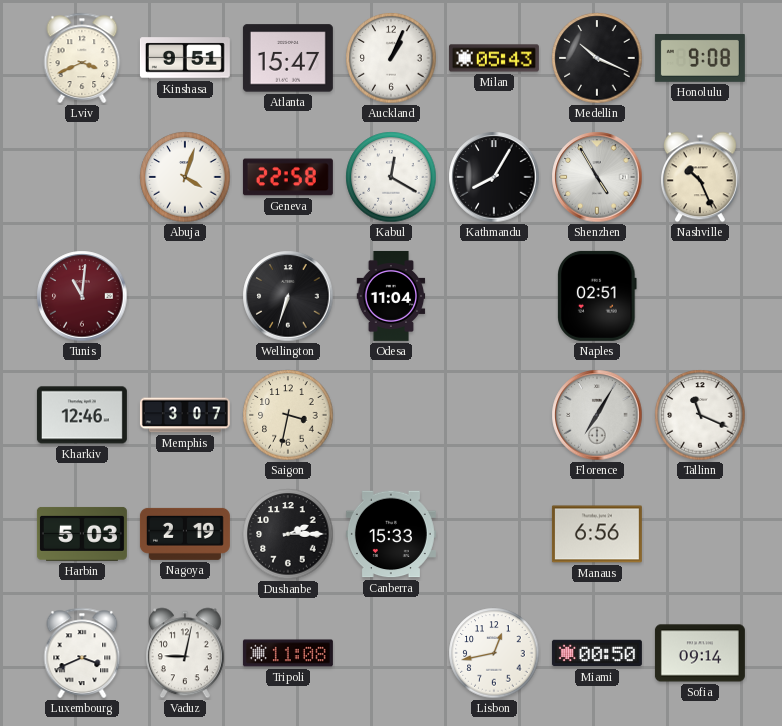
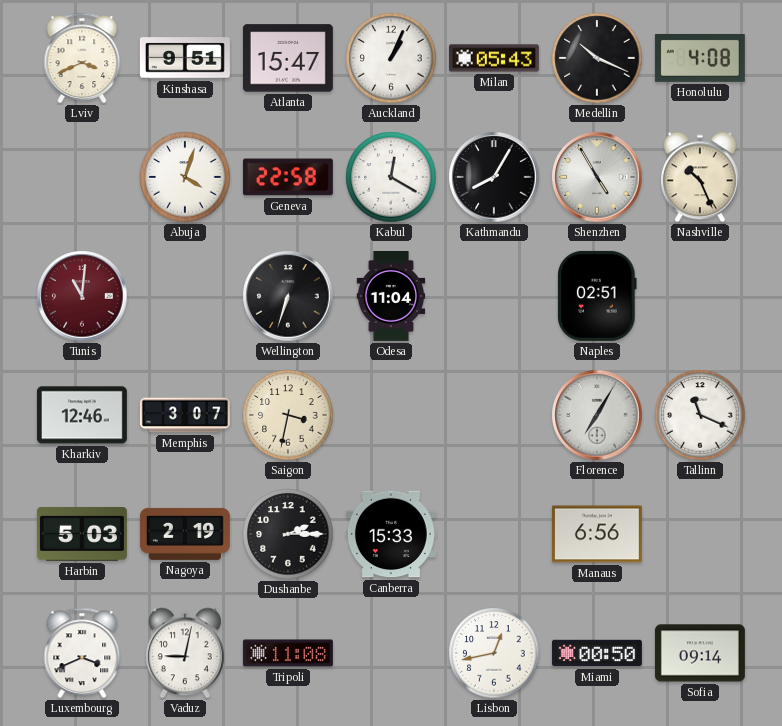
Honolulu: 9:08 -> 4:08 (700, 58)
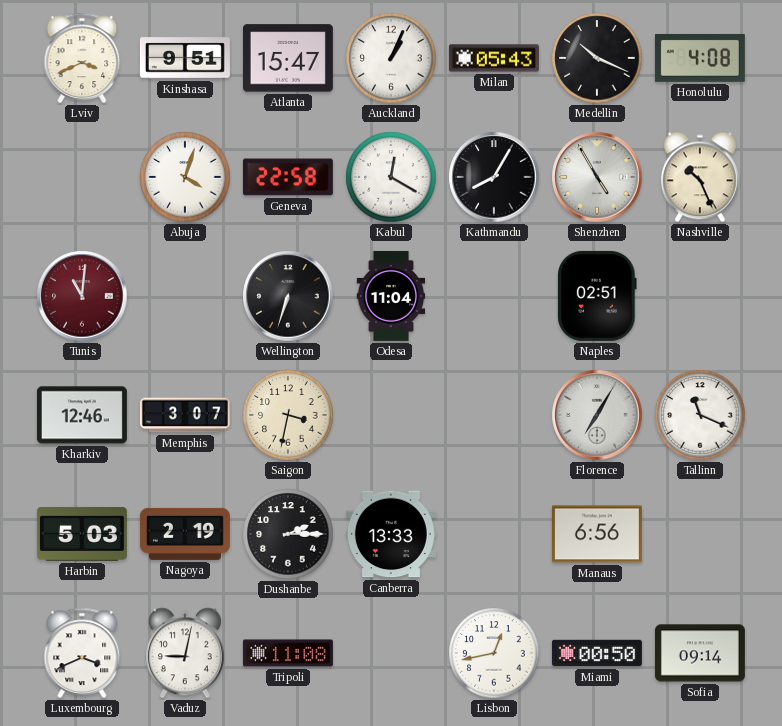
Canberra: 15:33 -> 13:33 (391, 534)
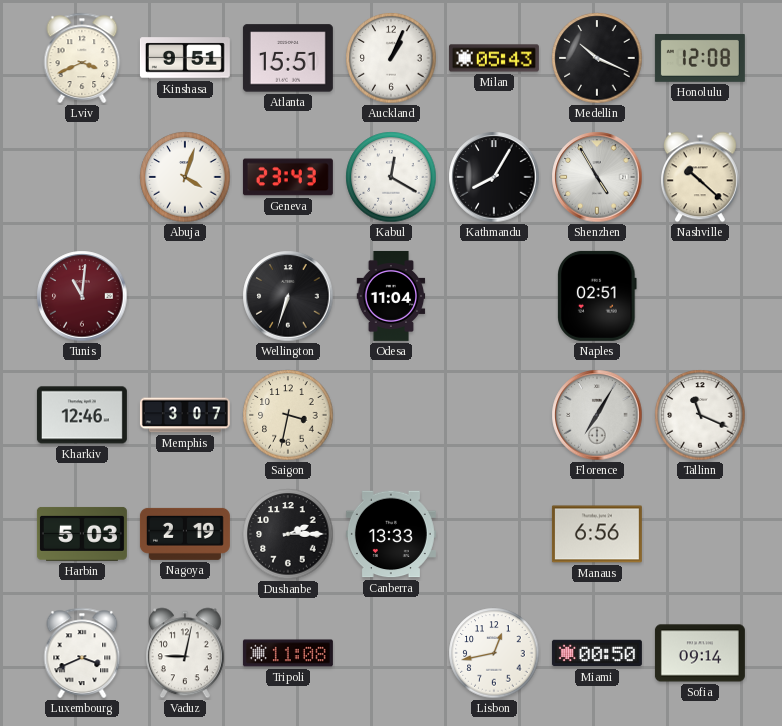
Atlanta: 15:47 -> 15:51 (288, 58)
Honolulu: 4:08 -> 12:08 (700, 58)
Geneva: 22:58 -> 23:43 (288, 177)
Nashville: 10:26 -> 10:22 (700, 177)
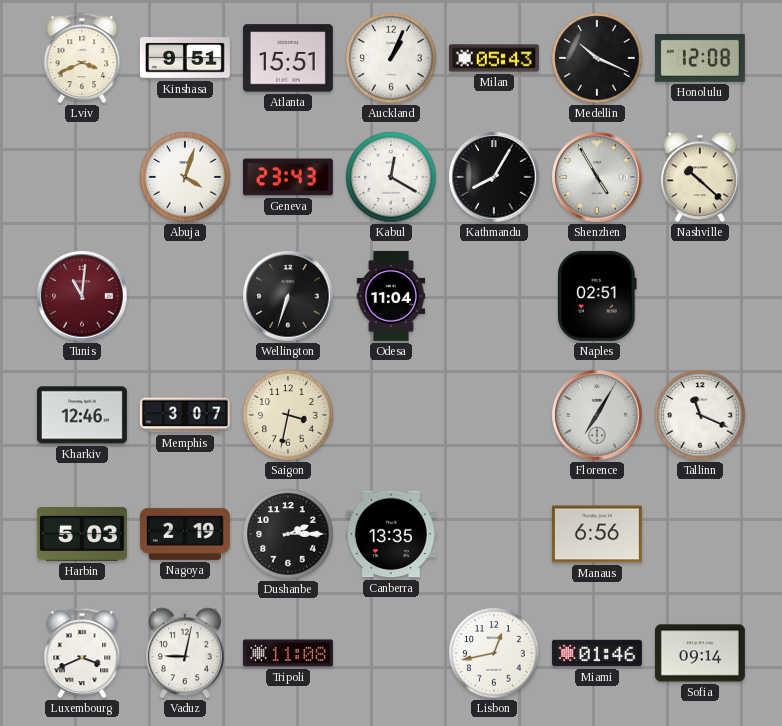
Canberra: 13:33 -> 13:35 (391, 534)
Miami: 00:50 -> 01:46 (597, 653)
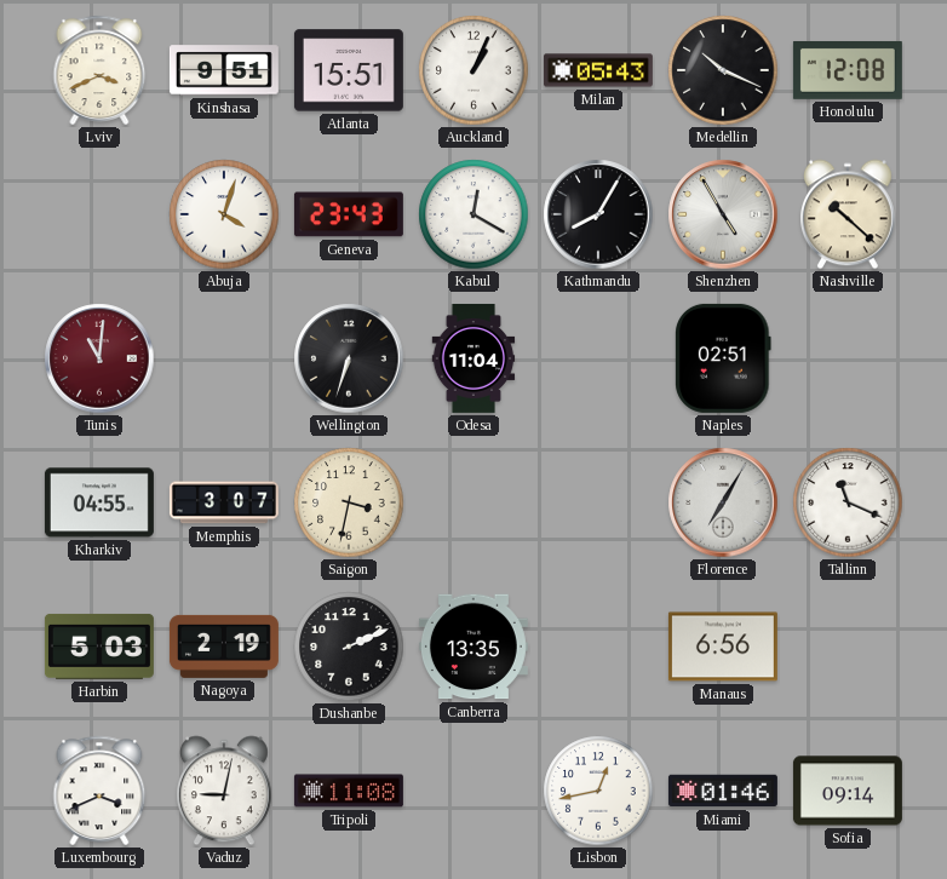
Kharkiv: 12:46 -> 04:55 (99, 502)
Dushanbe: 2:15 -> 2:11 (349, 647)
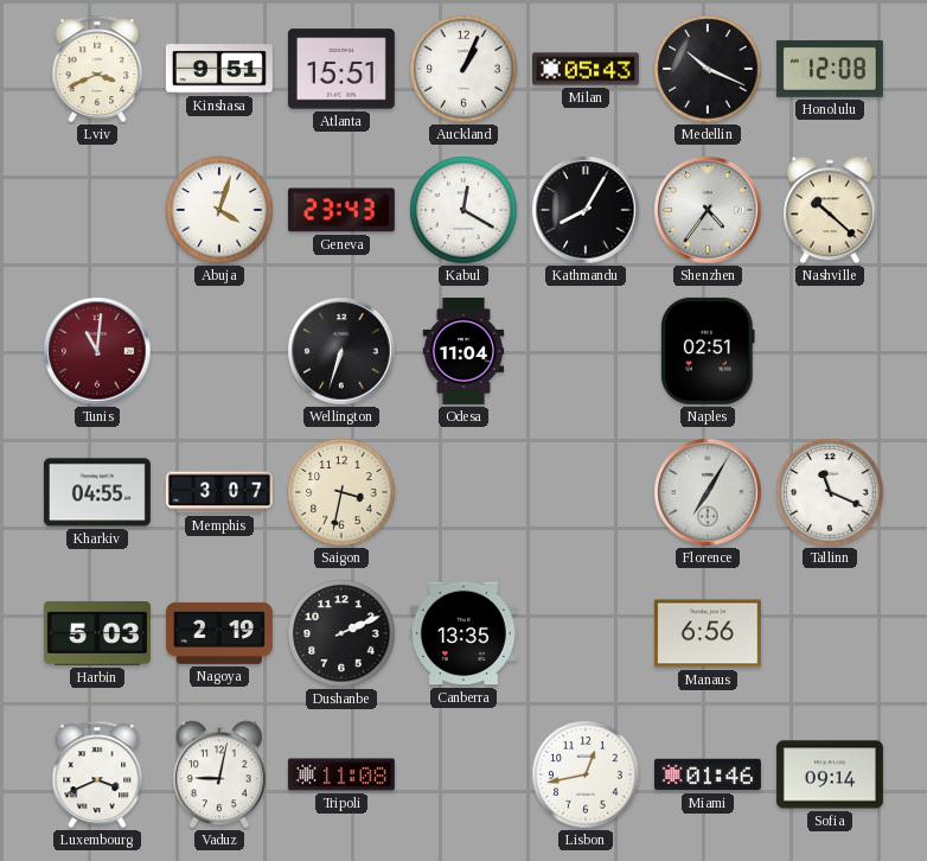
Shenzhen: 4:55 -> 4:36 (708, 210)
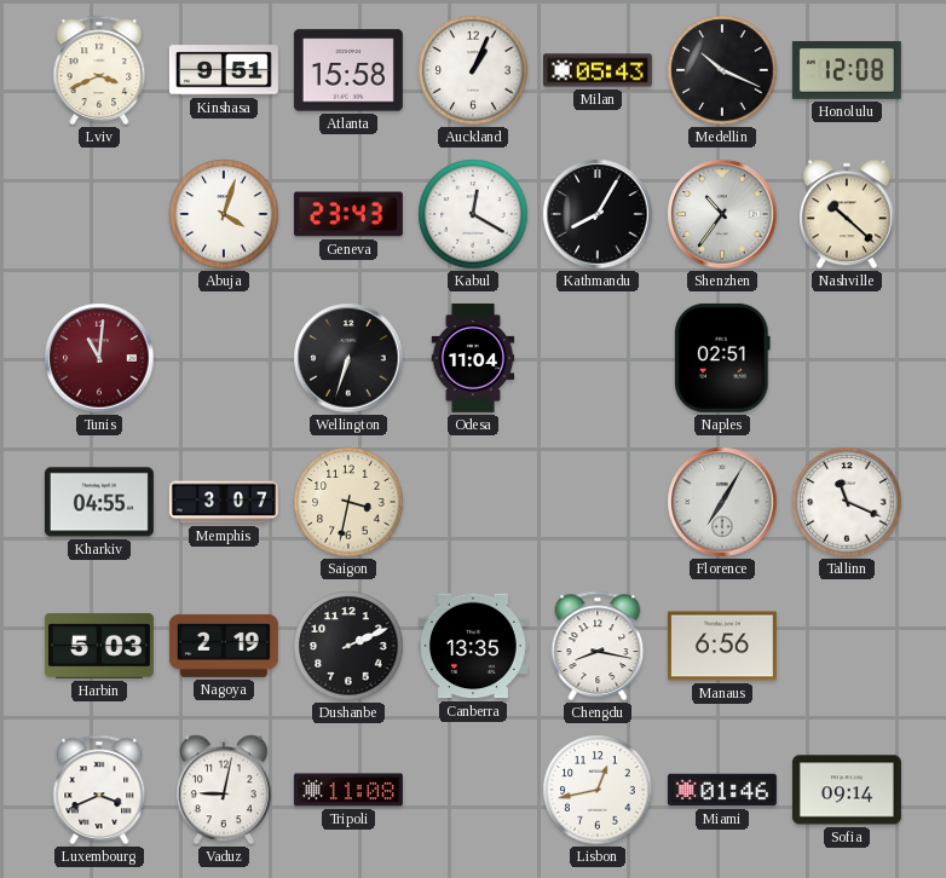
Atlanta: 15:51 -> 15:58 (348, 70)
Shenzhen: 4:36 -> 10:36 (722, 214)
Chengdu: none -> 8:17 (598, 646)
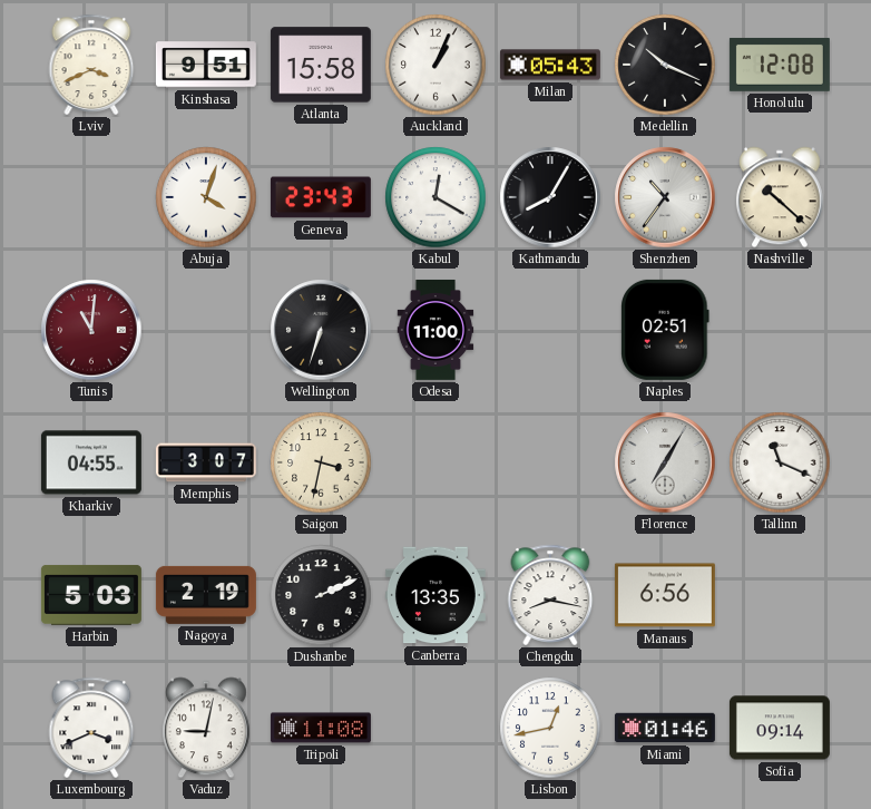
Odesa: 11:04 -> 11:00 (435, 330)
